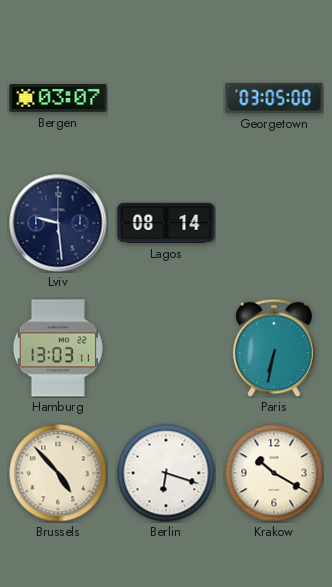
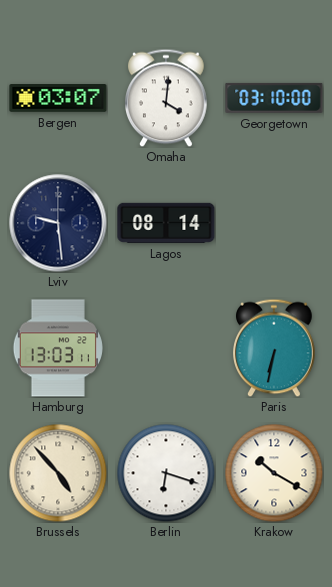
Omaha: none -> 4:01 (167, 98)
Georgetown: 03:05 -> 03:10 (274, 98)
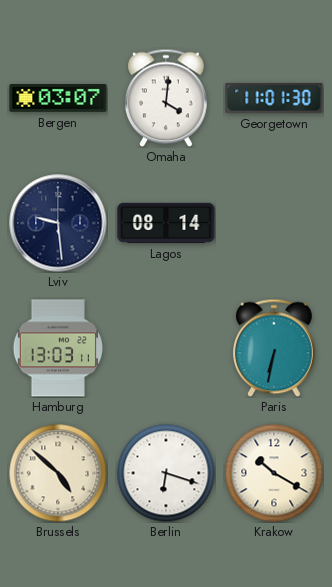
Georgetown: 03:10 -> 11:01 (274, 98)
Brussels: 4:53 -> 4:52 (58, 473)
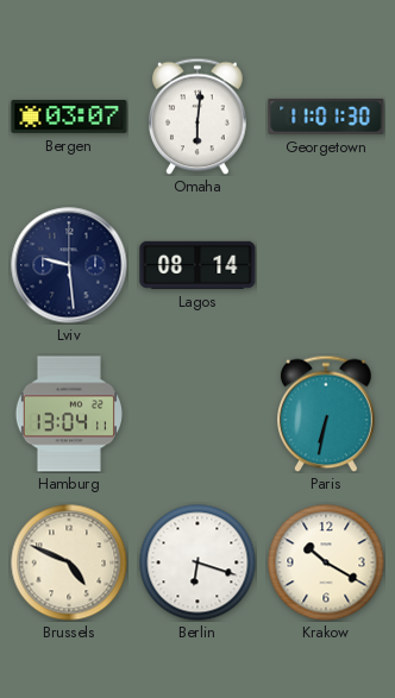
Omaha: 4:01 -> 6:01 (199, 117)
Hamburg: 13:03 -> 13:04 (69, 414)
Brussels: 4:52 -> 4:49 (69, 562)
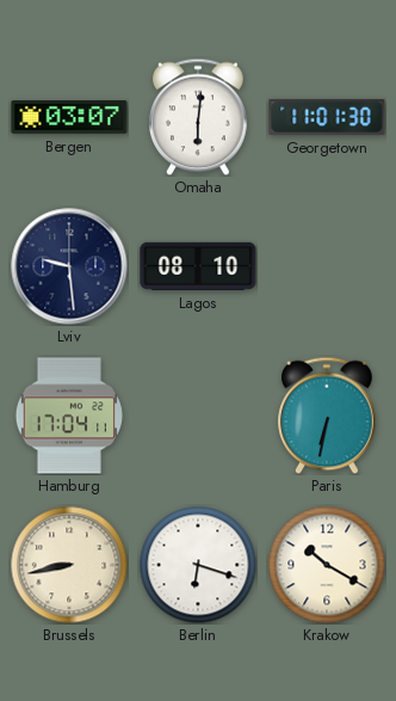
Lagos: 08:14 -> 08:10 (198, 266)
Hamburg: 13:04 -> 17:04 (69, 416)
Brussels: 4:49 -> 8:43 (69, 565)
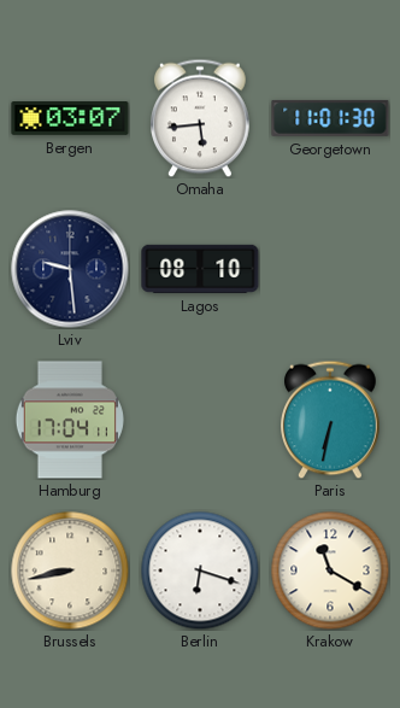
Omaha: 6:01 -> 5:44 (201, 118)
Krakow: 10:20 -> 11:20 (330, 571)
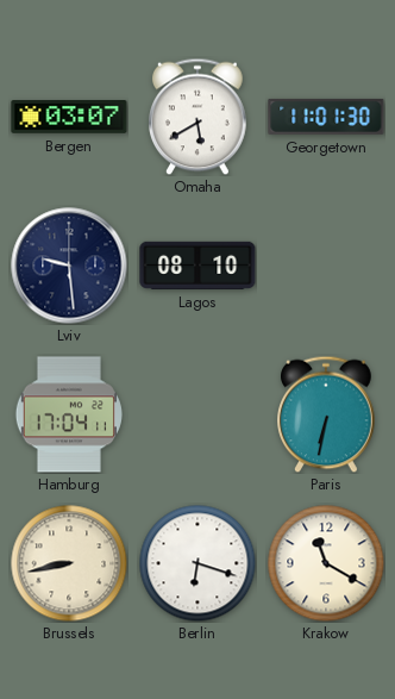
Omaha: 5:44 -> 5:40 (199, 117)
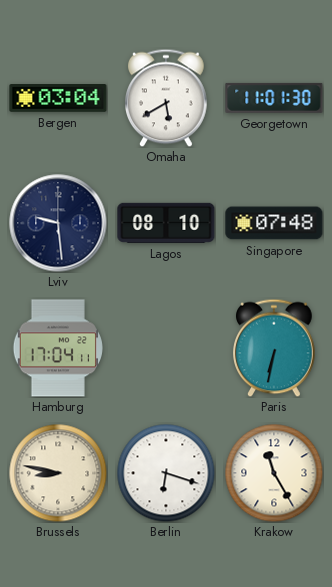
Bergen: 03:07 -> 03:04 (58, 99)
Singapore: none -> 07:48 (274, 223)
Brussels: 8:43 -> 8:47 (58, 473)
Krakow: 11:20 -> 11:25 (274, 473)
